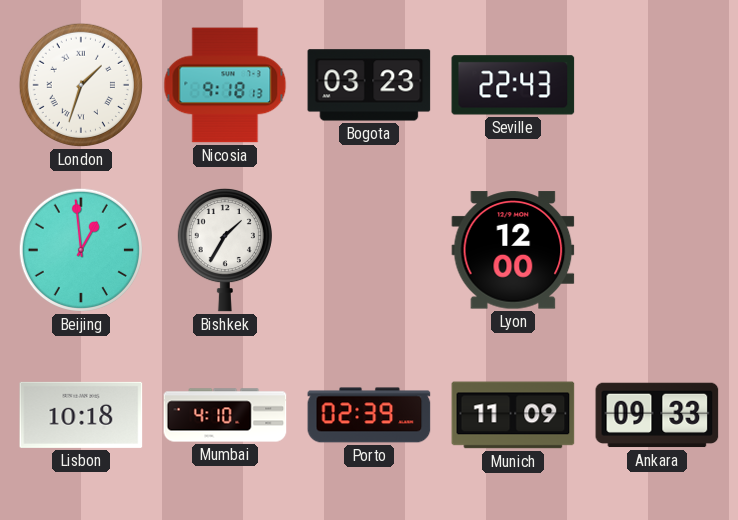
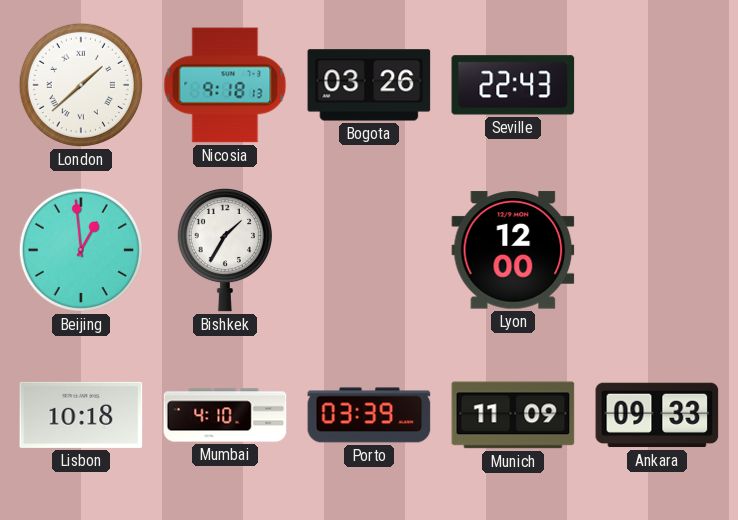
London: 1:33 -> 1:38 (81, 85)
Bogota: 03:23 -> 03:26 (369, 85)
Porto: 02:39 -> 03:39 (369, 415)
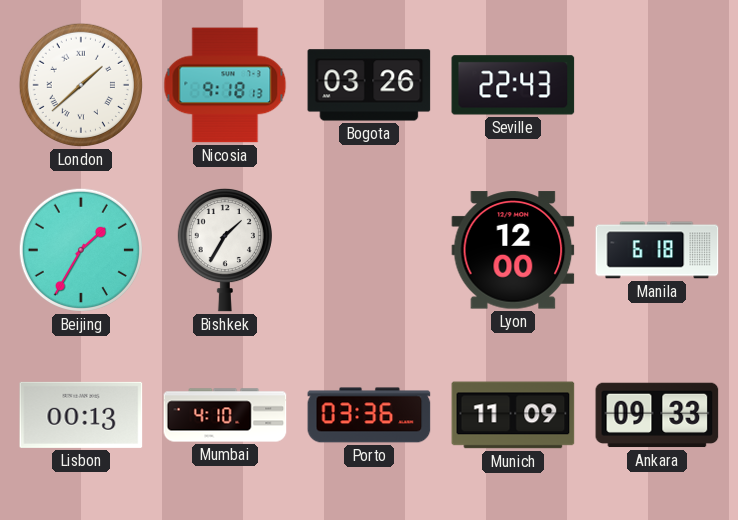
Beijing: 12:59 -> 1:35 (81, 250)
Manila: none -> 6:18 (657, 250)
Lisbon: 10:18 -> 00:13 (81, 415)
Porto: 03:39 -> 03:36 (369, 415)
